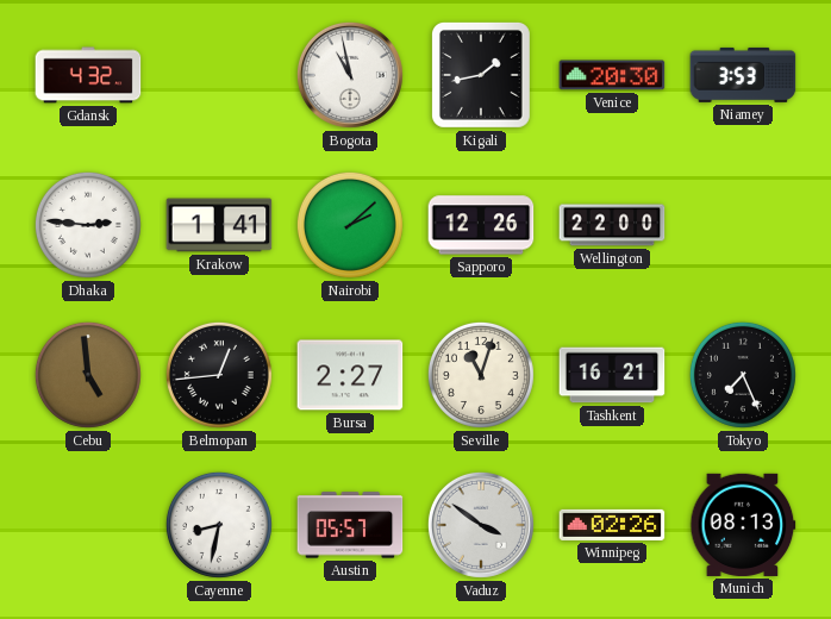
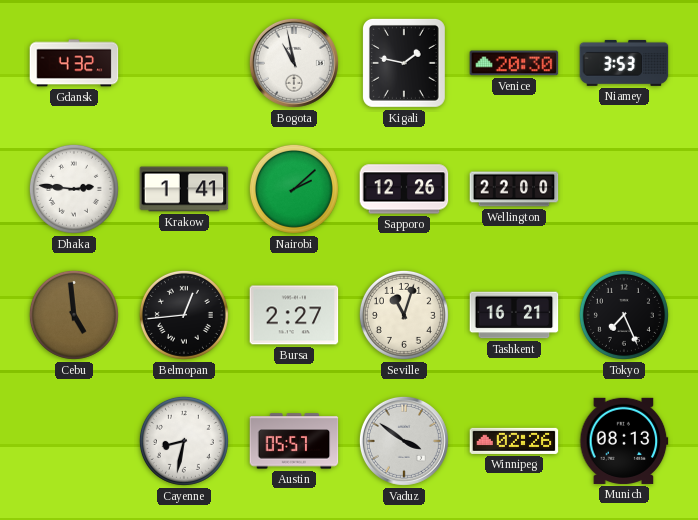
Kigali: 1:43 -> 1:47 (404, 63)
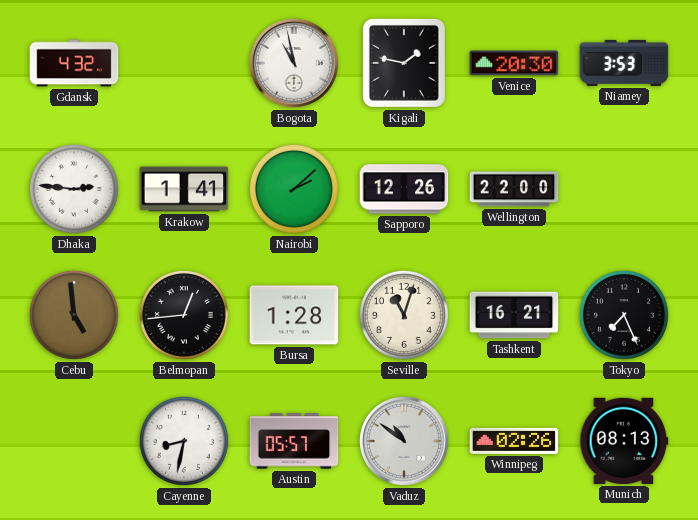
Bursa: 2:27 -> 1:28 (294, 315)
Vaduz: 3:51 -> 10:51 (404, 441)
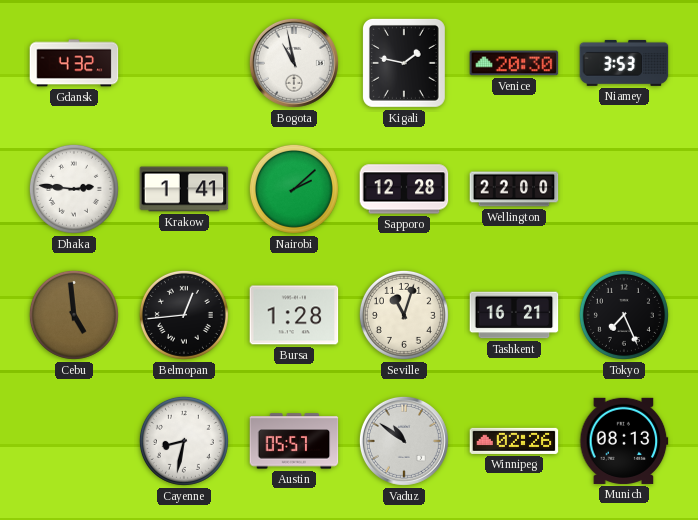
Sapporo: 12:26 -> 12:28 (404, 189)
